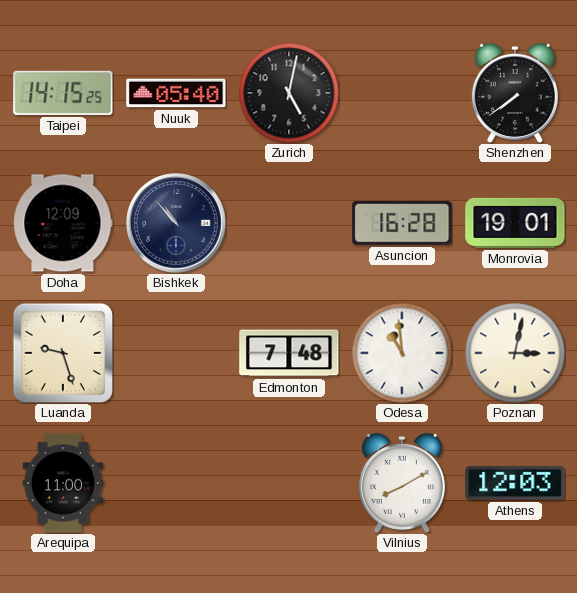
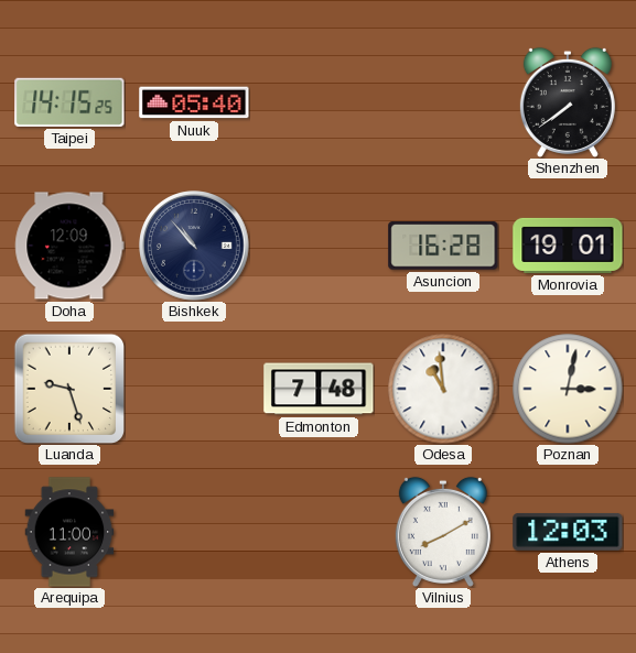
Zurich: 5:02 -> none (289, 93)
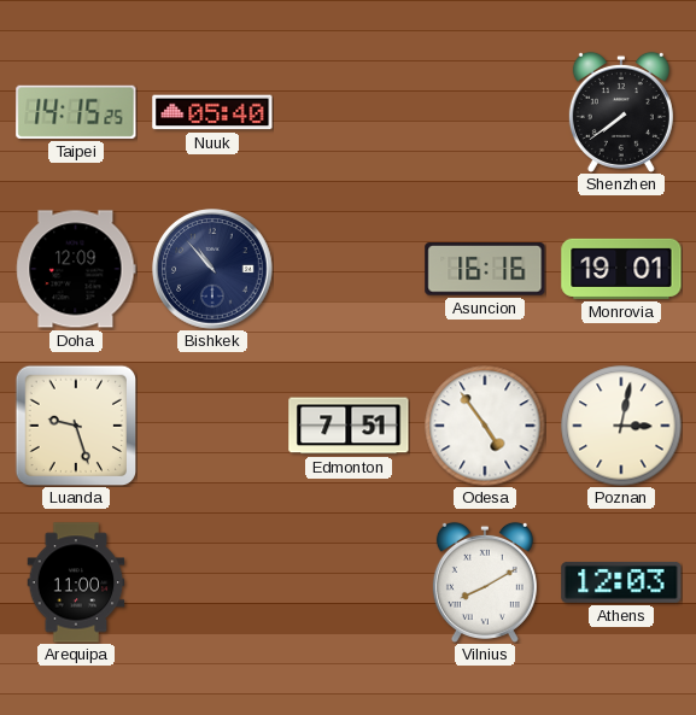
Asuncion: 16:28 -> 16:16 (485, 269)
Edmonton: 7:48 -> 7:51 (349, 426)
Odesa: 10:59 -> 4:54 (485, 426)
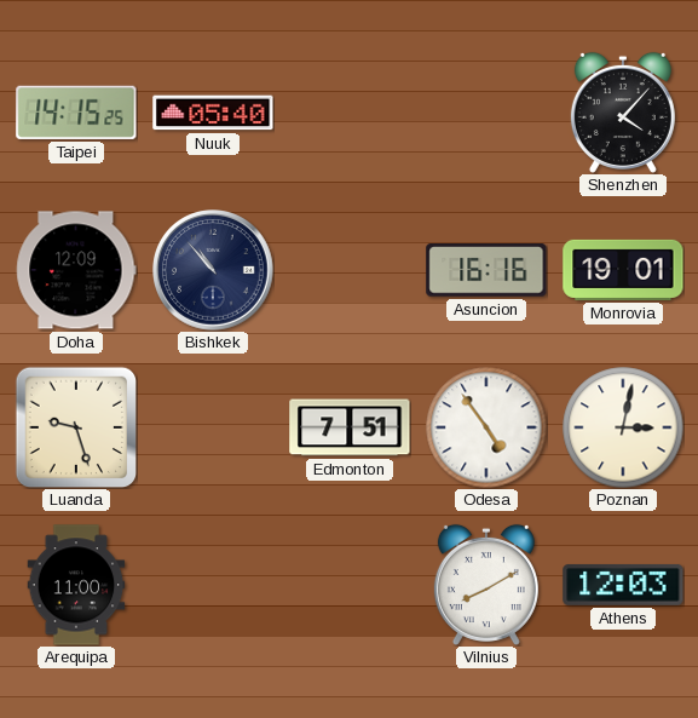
Shenzhen: 7:39 -> 4:07 (623, 113)
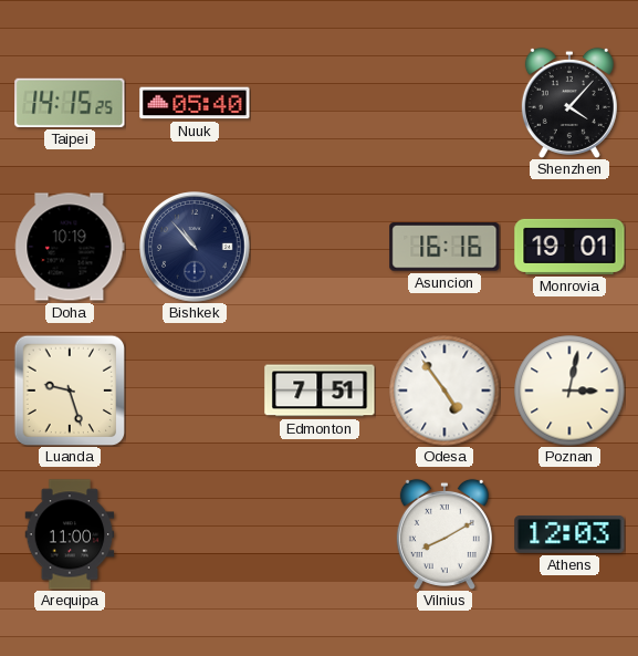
Doha: 12:09 -> 10:19 (70, 247)
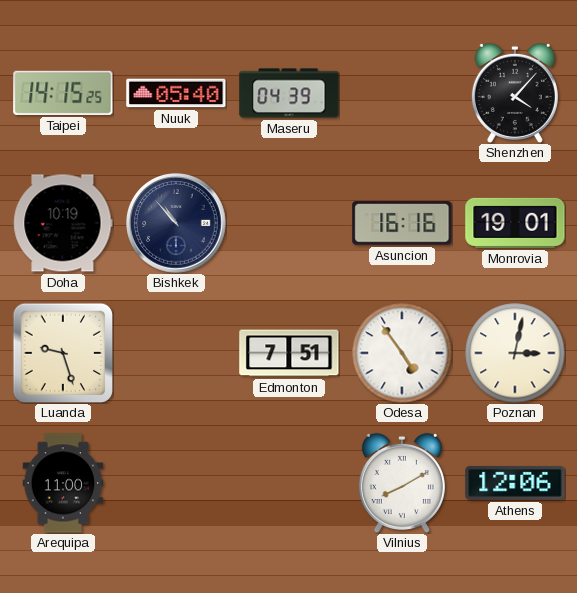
Maseru: none -> 04:39 (289, 93)
Athens: 12:03 -> 12:06 (515, 483)
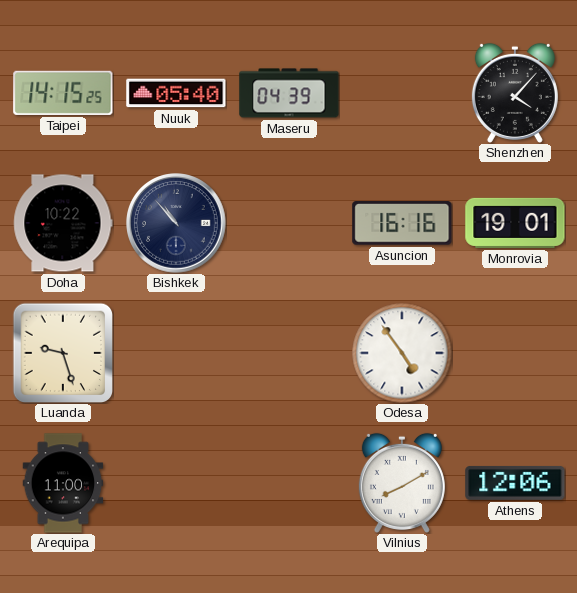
Doha: 10:19 -> 10:22 (63, 223)
Edmonton: 7:51 -> none (289, 353)
Poznan: 3:02 -> none (515, 353)
